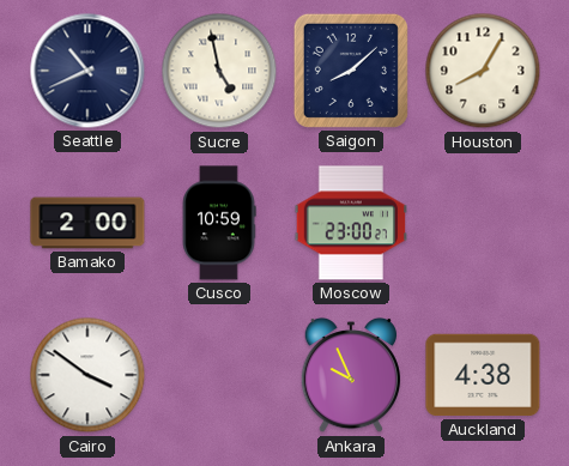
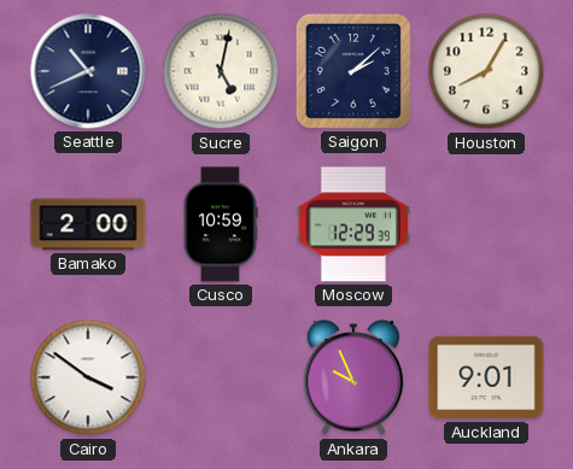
Sucre: 4:58 -> 5:02 (221, 71)
Saigon: 8:08 -> 2:08 (353, 71)
Moscow: 23:00 -> 12:29 (352, 224)
Auckland: 4:38 -> 9:01 (486, 377)
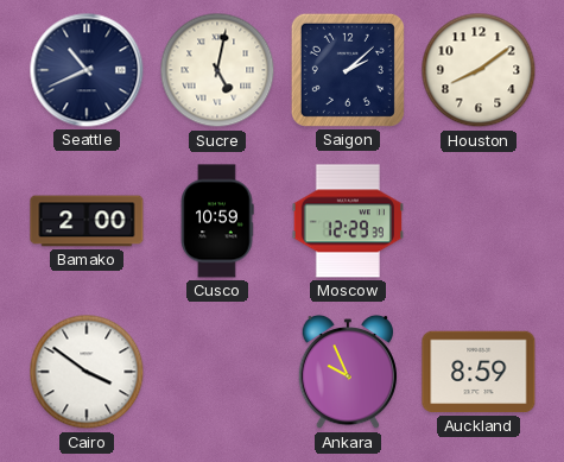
Houston: 8:05 -> 8:09 (479, 70)
Auckland: 9:01 -> 8:59 (479, 372)
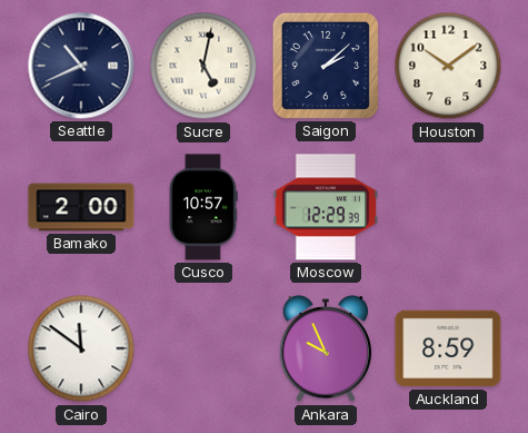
Houston: 8:09 -> 10:09 (448, 66)
Cusco: 10:59 -> 10:57 (203, 207)
Cairo: 3:51 -> 11:51 (81, 348)
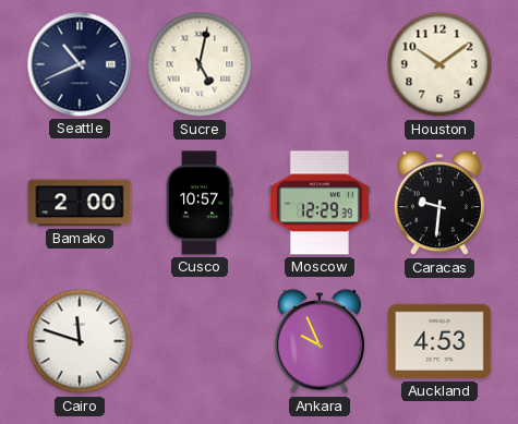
Saigon: 2:08 -> none (326, 66)
Caracas: none -> 9:31 (438, 203)
Cairo: 11:51 -> 11:48 (80, 341)
Auckland: 8:59 -> 4:53 (439, 341)
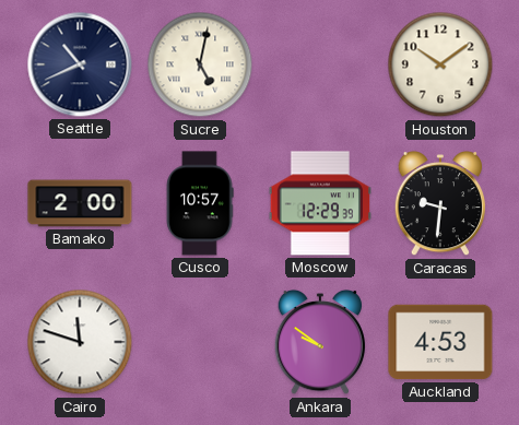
Ankara: 9:56 -> 9:51 (319, 342)
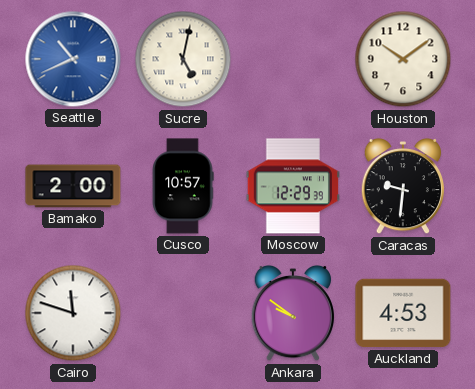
Seattle dial: navy -> blue (73, 59)
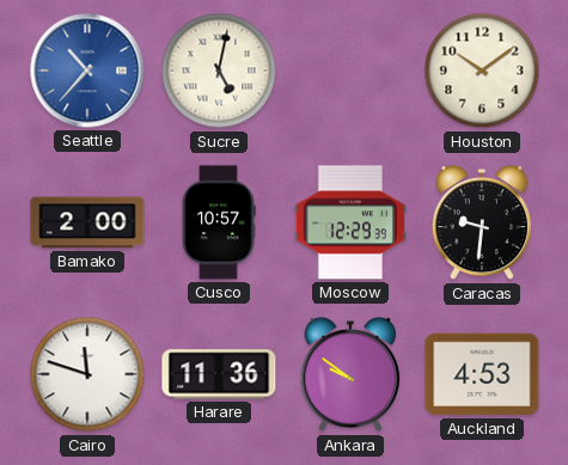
Seattle: 10:41 -> 10:37 (87, 71)
Harare: none -> 11:36 (219, 374)
